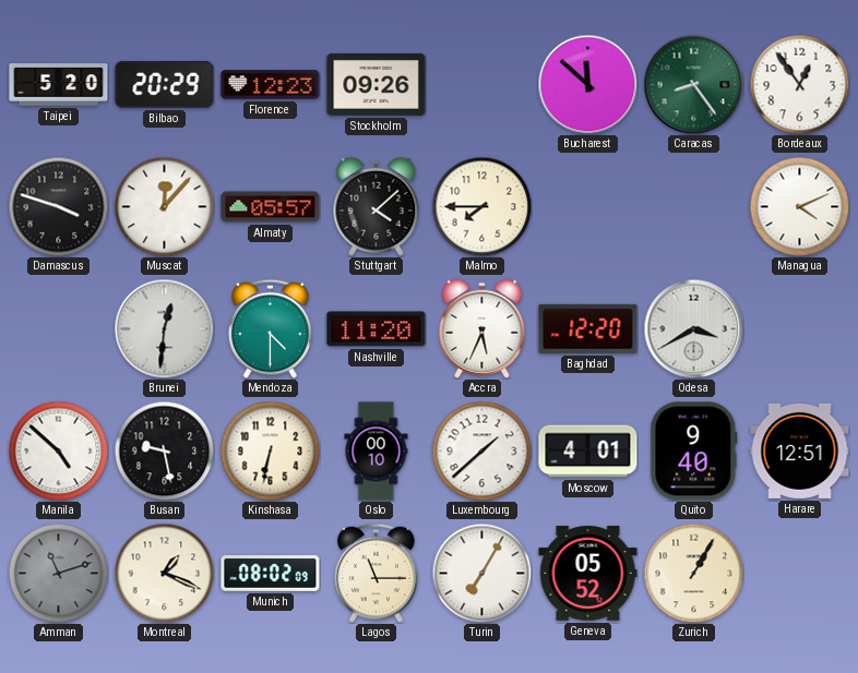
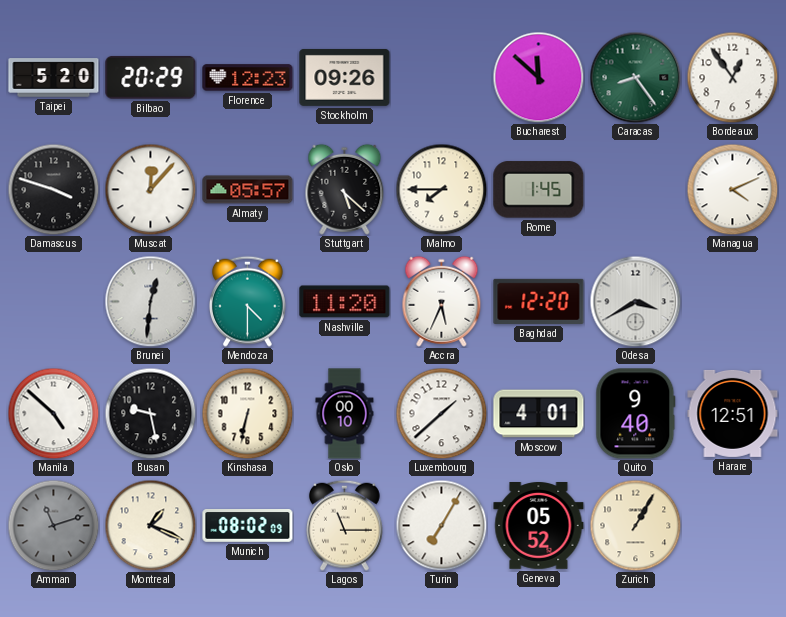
Stuttgart: 4:08 -> 5:22 (345, 189)
Rome: none -> 1:45 (539, 190)
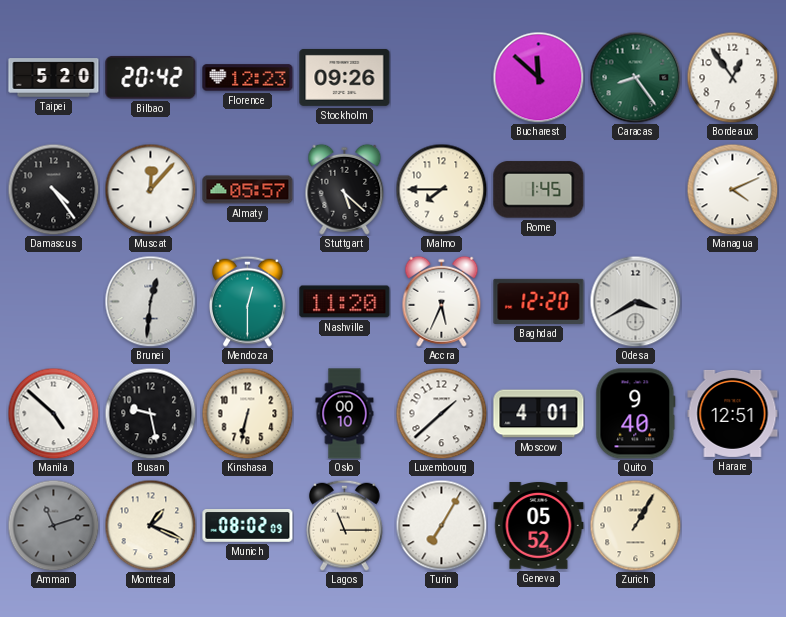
Bilbao: 20:29 -> 20:42 (151, 77)
Damascus: 3:48 -> 4:24 (53, 189)
Mendoza: 4:30 -> 12:30 (247, 301)
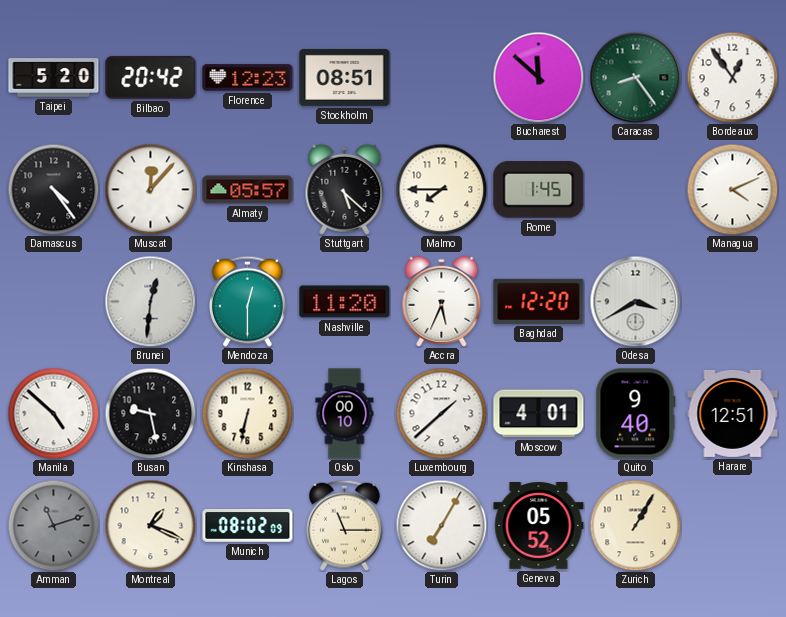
Stockholm: 09:26 -> 08:51 (345, 77)
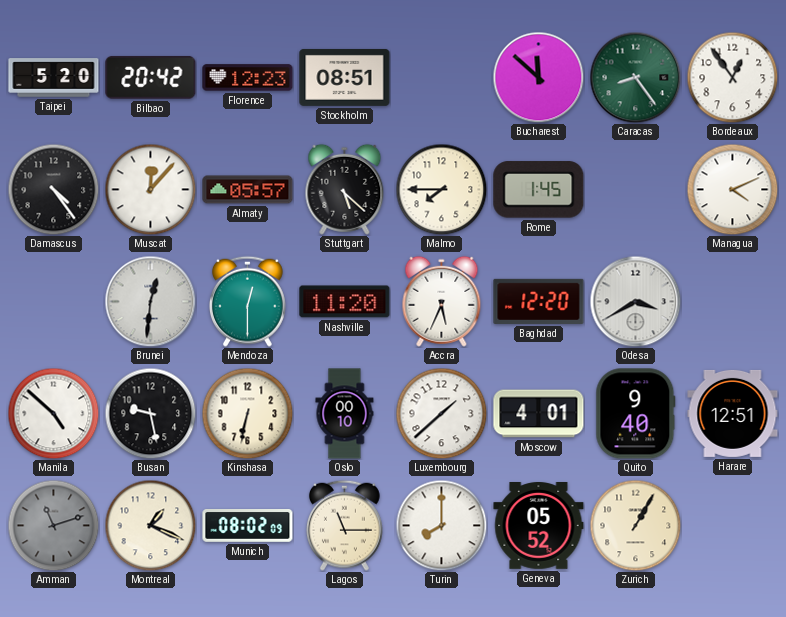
Turin: 7:05 -> 8:00 (441, 525)
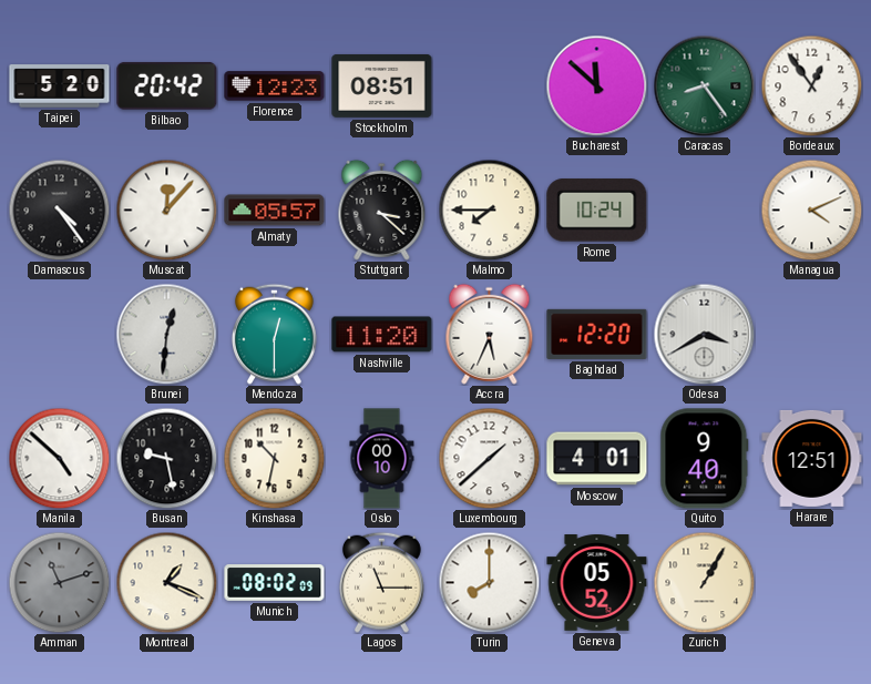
Stuttgart: 5:22 -> 3:22 (382, 210)
Rome: 1:45 -> 10:24 (597, 211)
Kinshasa: 6:32 -> 10:32 (274, 458)
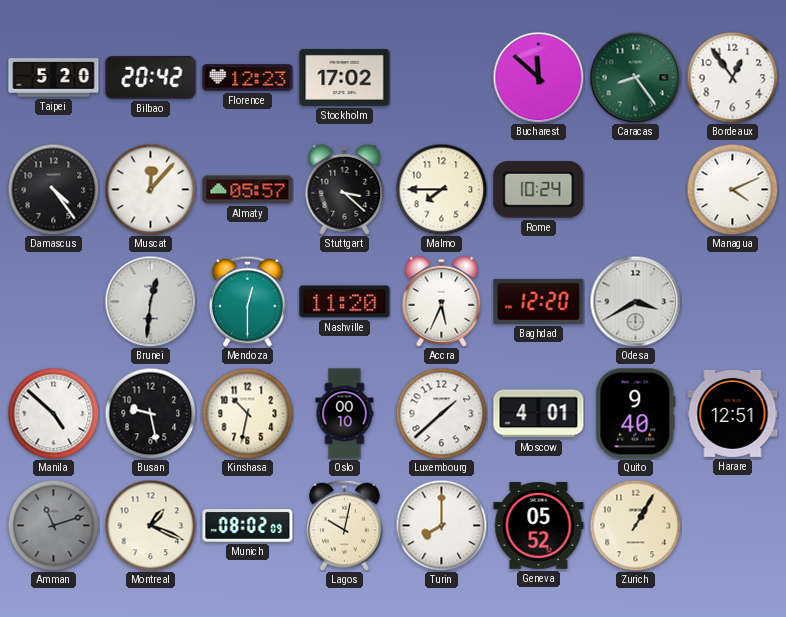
Stockholm: 08:51 -> 17:02 (345, 77)
Lagos: 11:15 -> 10:02 (344, 525)
